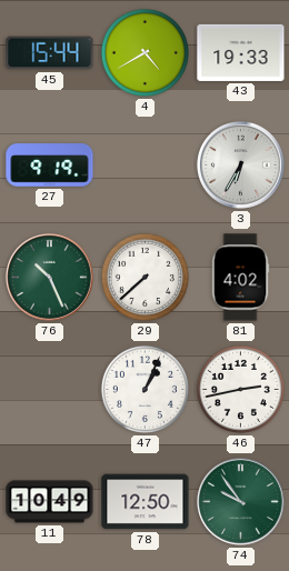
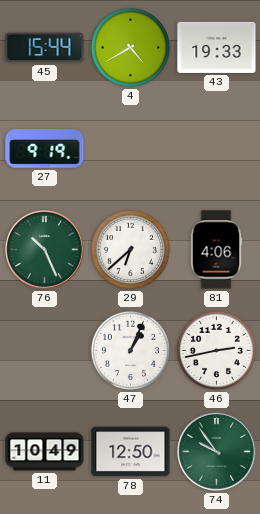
3: 6:35 -> none (241, 166)
29: 7:38 -> 6:38 (130, 249)
81: 4:02 -> 4:06 (216, 250)
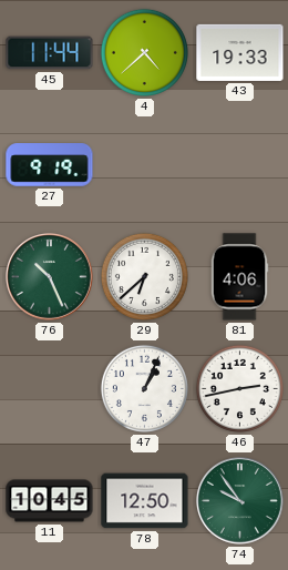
45: 15:44 -> 11:44 (50, 53)
4: 4:40 -> 4:38 (144, 52)
11: 10:49 -> 10:45 (50, 501)
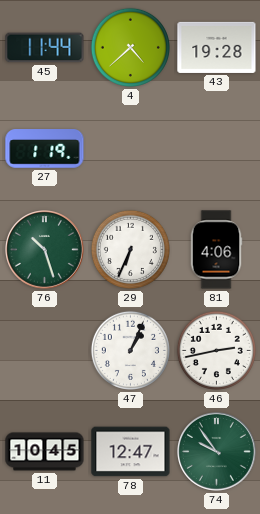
43: 19:33 -> 19:28 (217, 47)
27: 9:19 -> 1:19 (45, 149)
76: 10:26 -> 10:27 (45, 250)
29: 6:38 -> 6:34 (130, 249)
78: 12:50 -> 12:47 (131, 452)
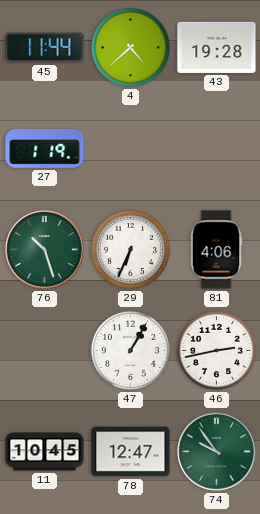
47: 1:04 -> 1:05 (130, 350)
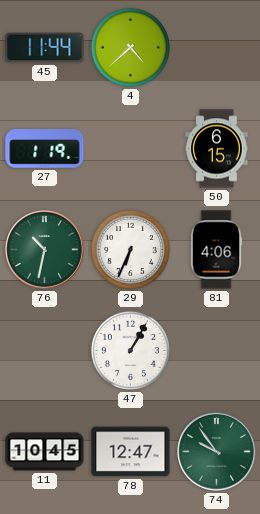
43: 19:28 -> none (217, 47)
50: none -> 6:15 (217, 149)
76: 10:27 -> 10:32 (45, 250)
46: 2:43 -> none (216, 350)
